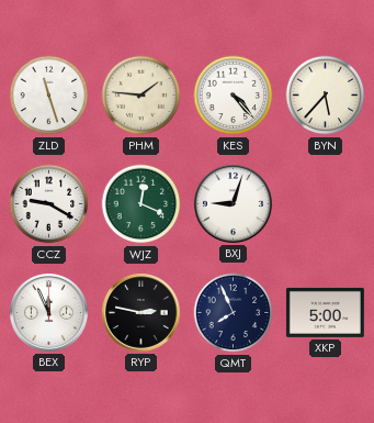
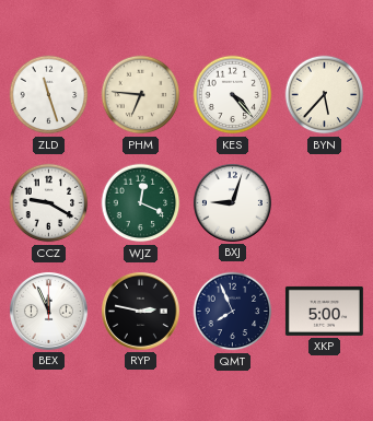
PHM: 1:46 -> 6:46 (141, 95)
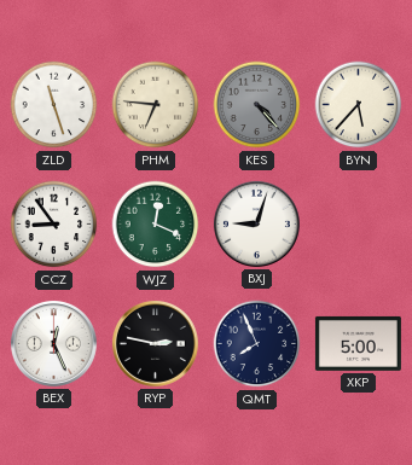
KES dial: white -> grey (257, 105)
CCZ: 9:20 -> 8:54 (54, 225)
BEX: 11:56 -> 12:26 (53, 343)
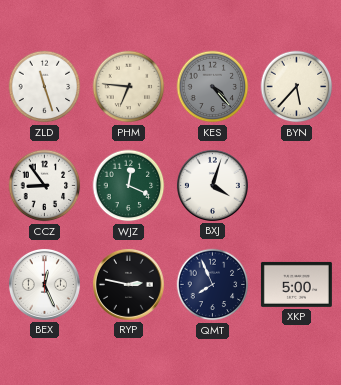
BXJ: 9:03 -> 4:03 (212, 185)
